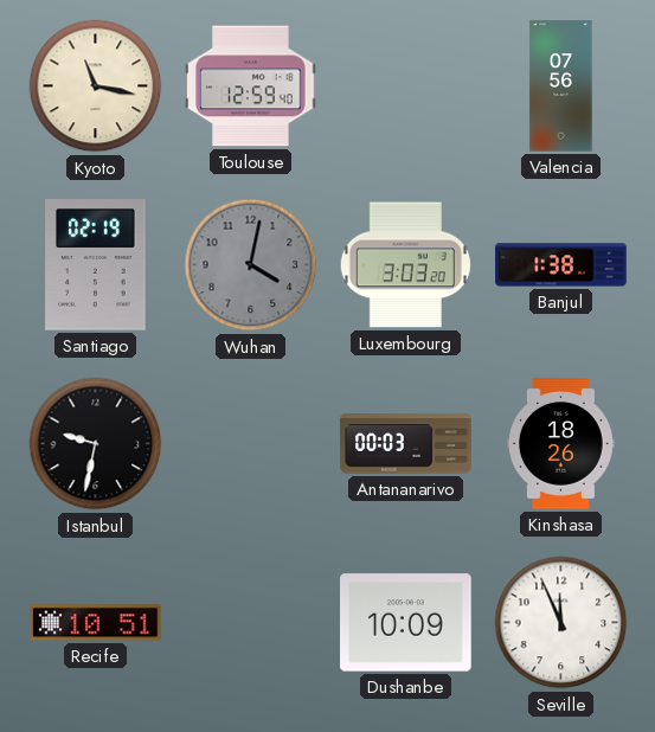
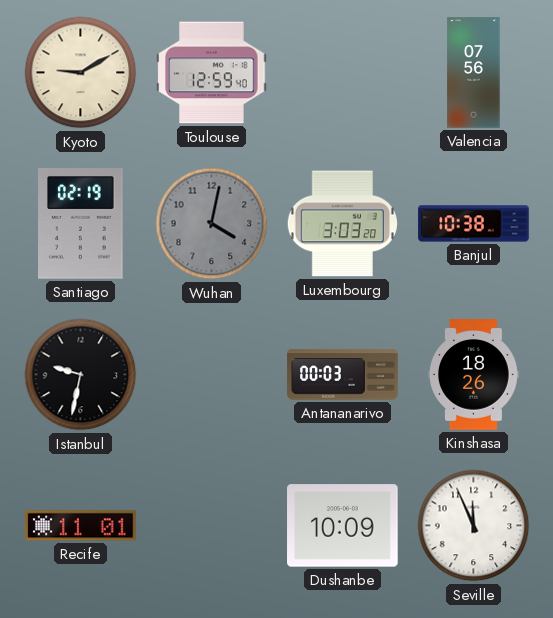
Kyoto: 11:17 -> 9:10 (81, 73)
Banjul: 1:38 -> 10:38 (474, 224)
Recife: 10:51 -> 11:01 (81, 526)
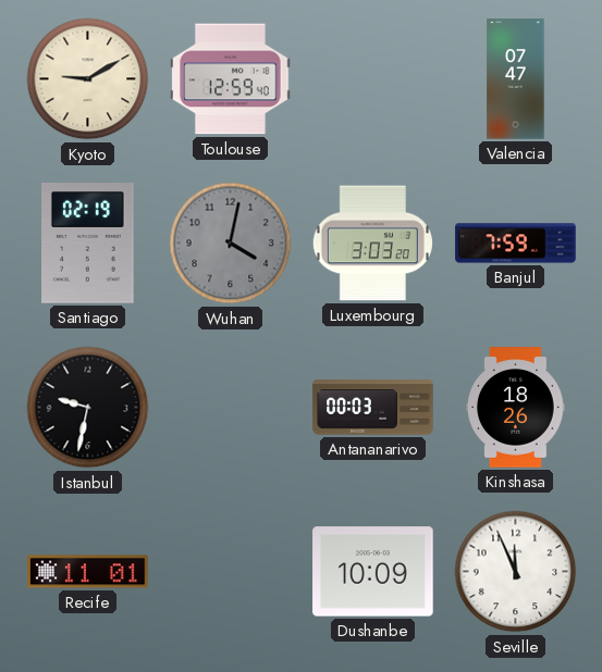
Valencia: 07:56 -> 07:47 (516, 79)
Banjul: 10:38 -> 7:59 (516, 244)
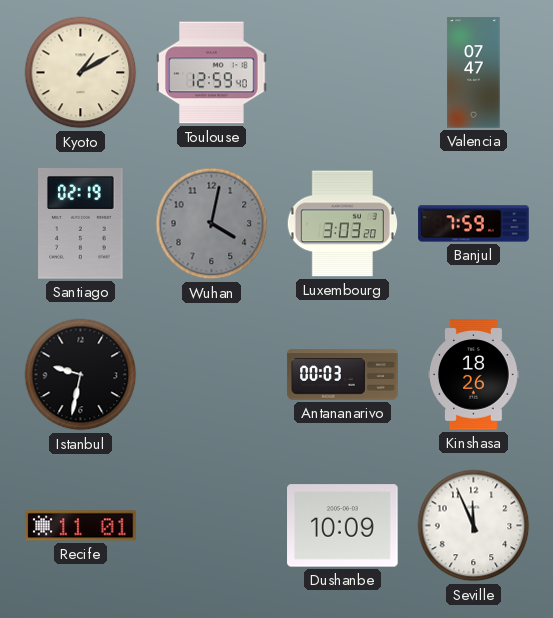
Kyoto: 9:10 -> 1:10 (81, 73)
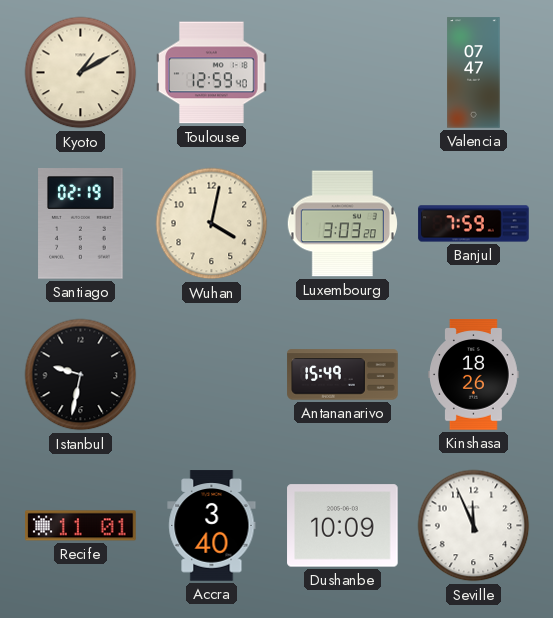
Wuhan dial: grey -> cream (212, 224)
Antananarivo: 00:03 -> 15:49 (343, 375)
Accra: none -> 3:40 (212, 526)
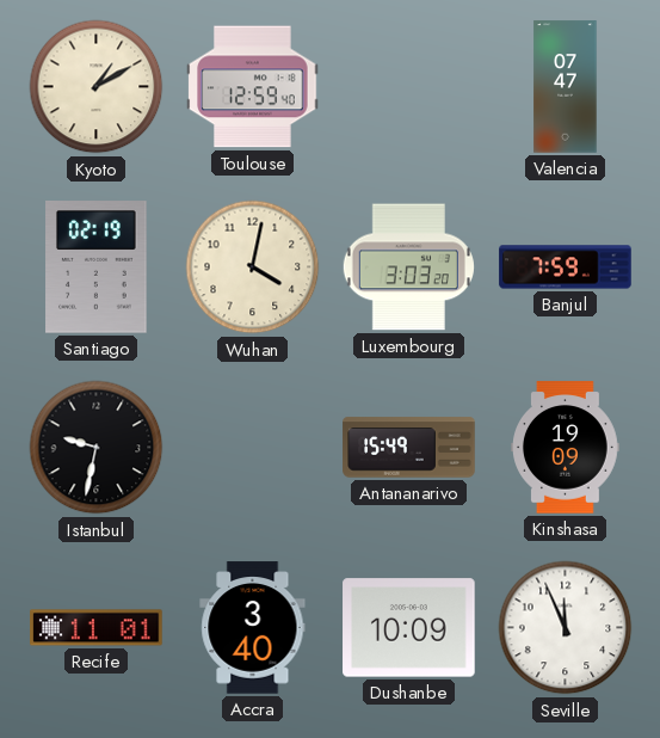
Kinshasa: 18:26 -> 19:09 (566, 448)
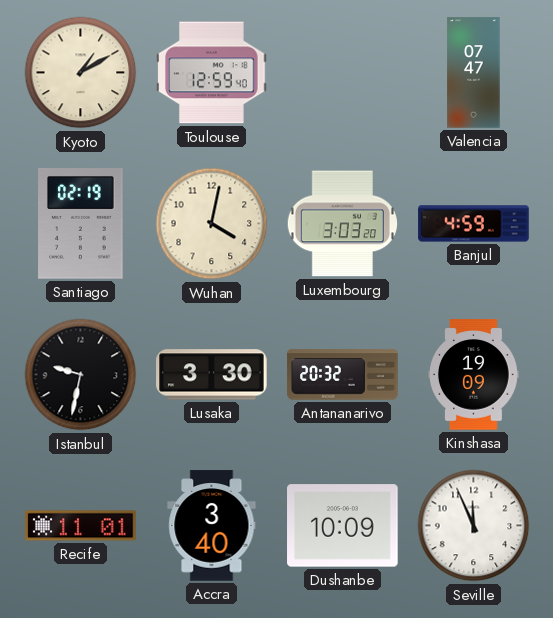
Banjul: 7:59 -> 4:59 (474, 224)
Lusaka: none -> 3:30 (212, 375)
Antananarivo: 15:49 -> 20:32 (343, 375)
